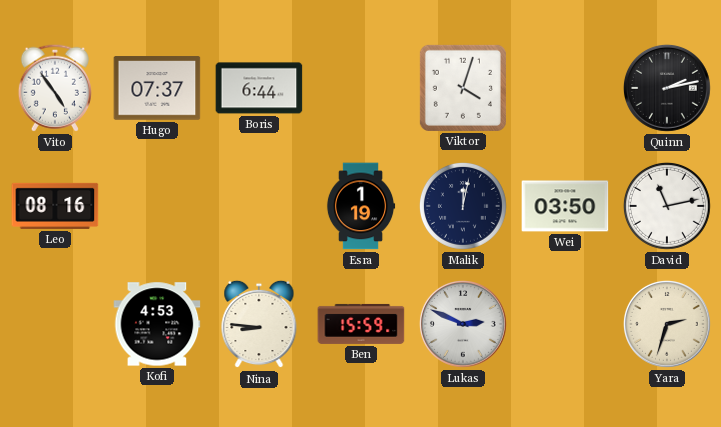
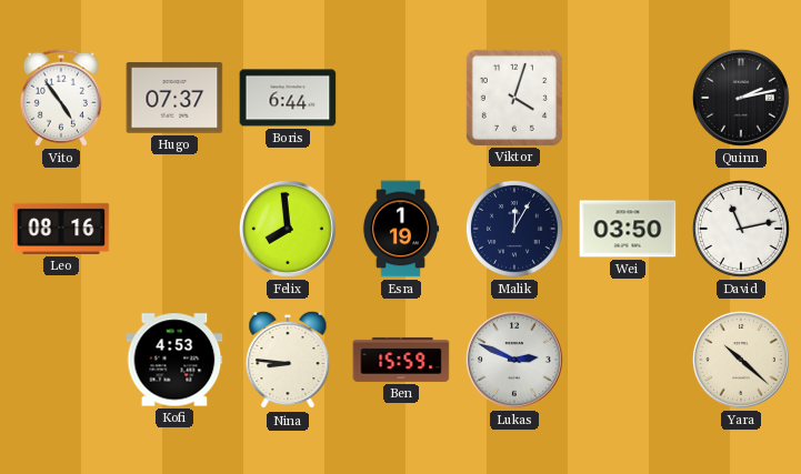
Felix: none -> 7:59 (289, 230)
Malik: 12:02 -> 12:05 (514, 229)
Yara: 2:33 -> 10:22 (742, 361)
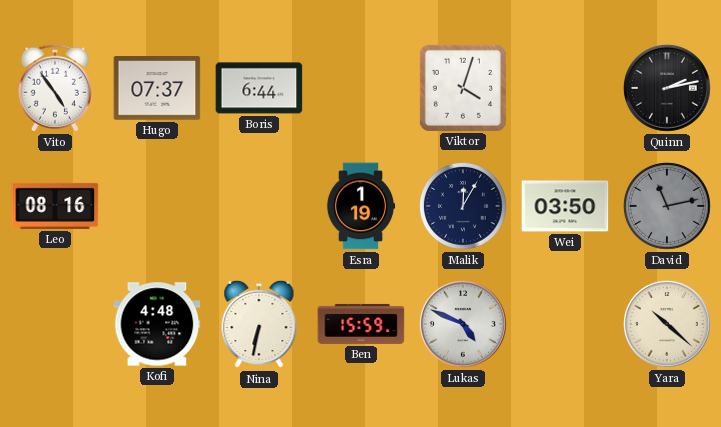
Felix: 7:59 -> none (289, 230)
David dial: white -> grey (667, 206)
Kofi: 4:53 -> 4:48 (157, 324)
Nina: 8:46 -> 6:32 (259, 324)
Lukas: 2:49 -> 4:49 (464, 325)
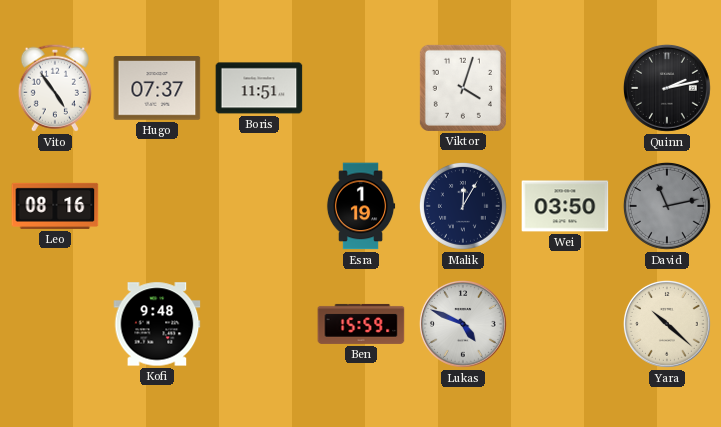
Boris: 6:44 -> 11:51 (259, 88)
Kofi: 4:48 -> 9:48 (157, 324)
Nina: 6:32 -> none (259, 324)
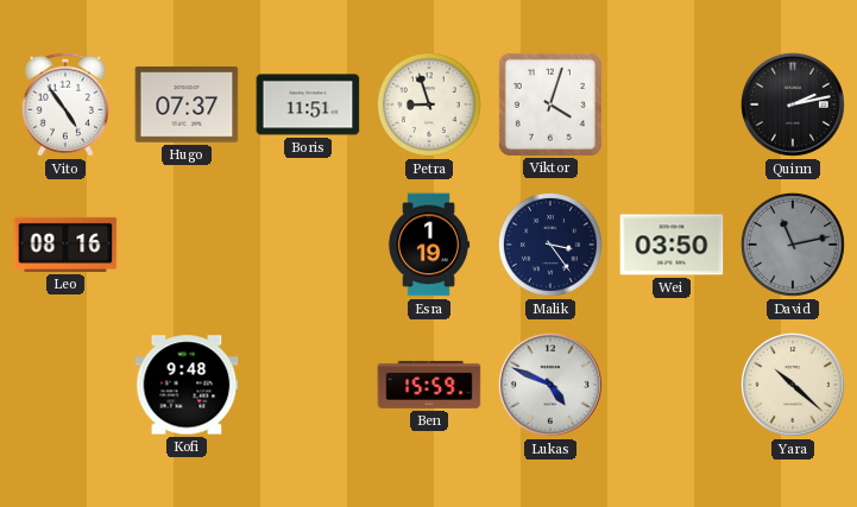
Petra: none -> 8:57 (429, 104)
Malik: 12:05 -> 3:24 (550, 245)
